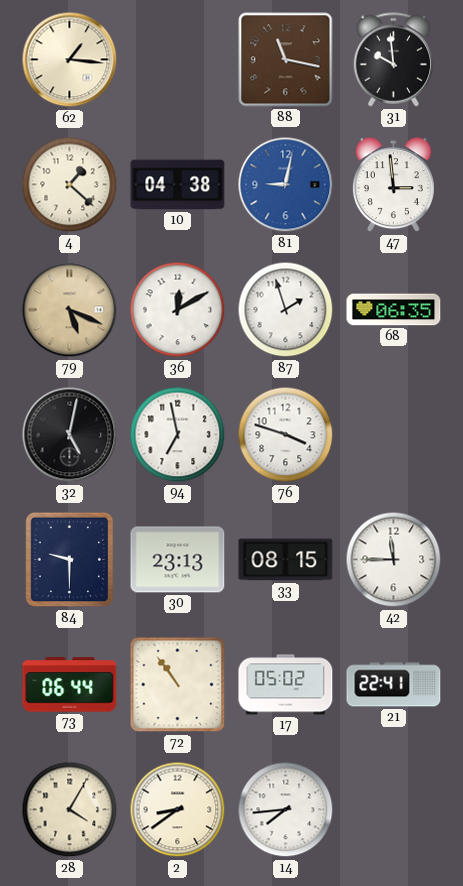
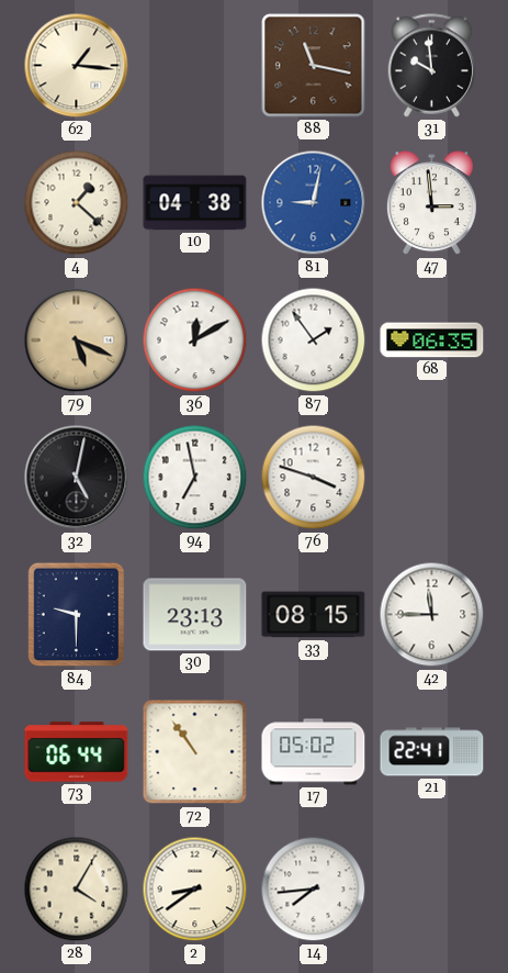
87: 1:57 -> 1:54 (314, 340)
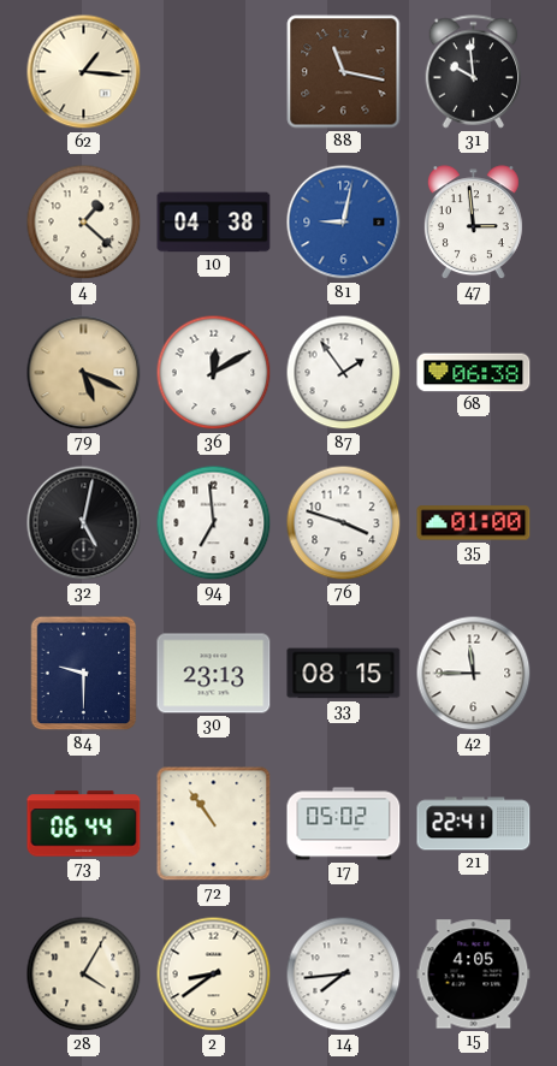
68: 06:35 -> 06:38 (474, 373)
94: 6:58 -> 6:59 (214, 523)
35: none -> 01:00 (474, 523)
15: none -> 4:05 (474, 975)
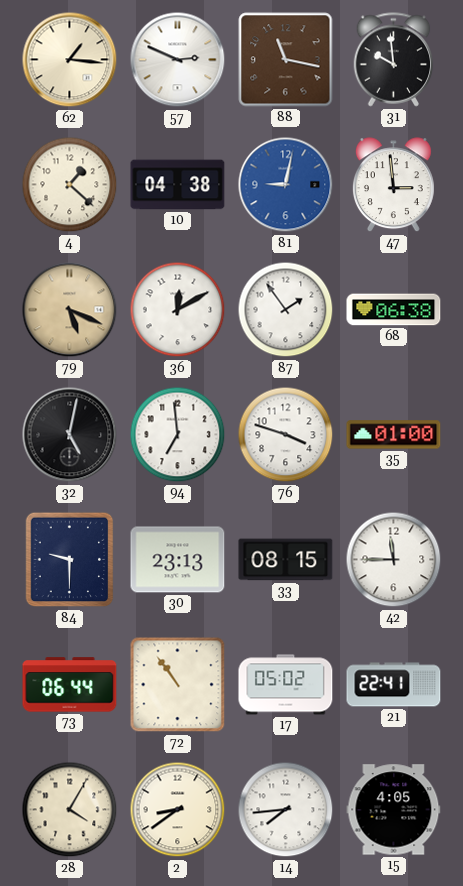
57: none -> 2:49 (178, 60)
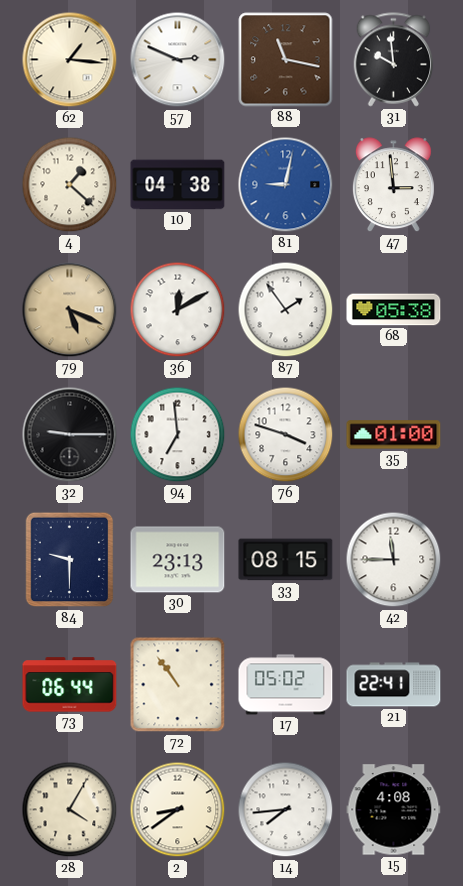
68: 06:38 -> 05:38 (394, 310)
32: 5:02 -> 9:15 (70, 435)
15: 4:05 -> 4:08 (394, 810)
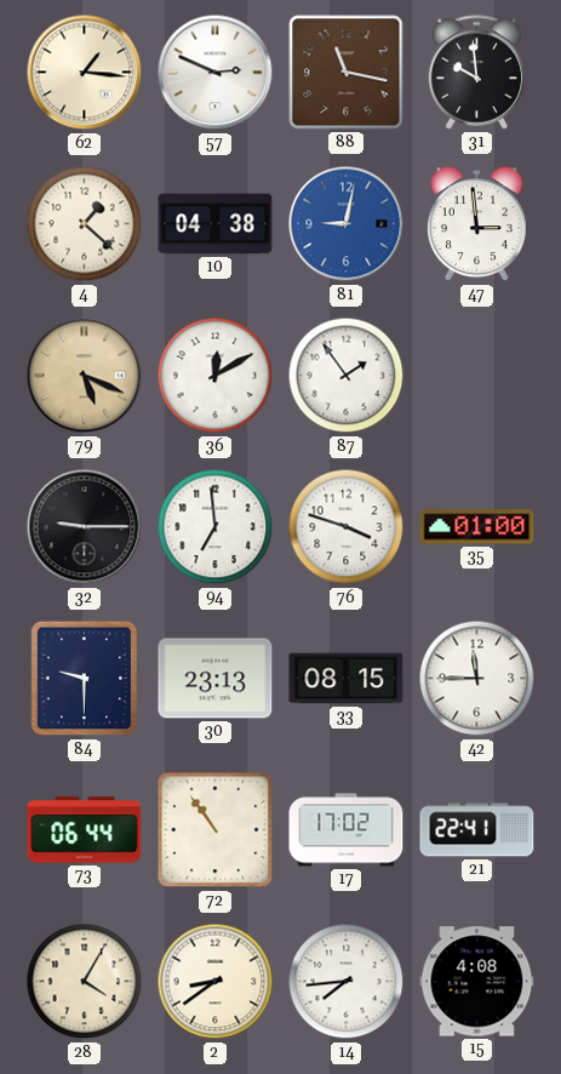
68: 05:38 -> none (394, 310)
17: 05:02 -> 17:02 (347, 830)
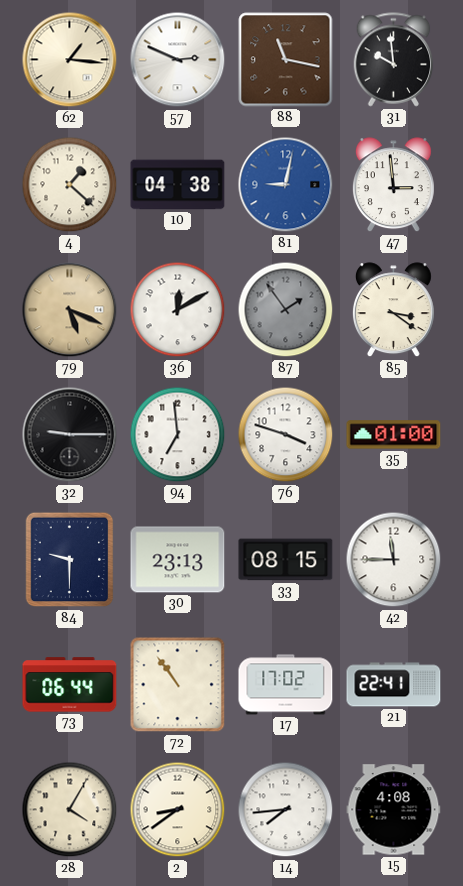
87 dial: white -> grey (286, 310)
85: none -> 3:21 (393, 310)
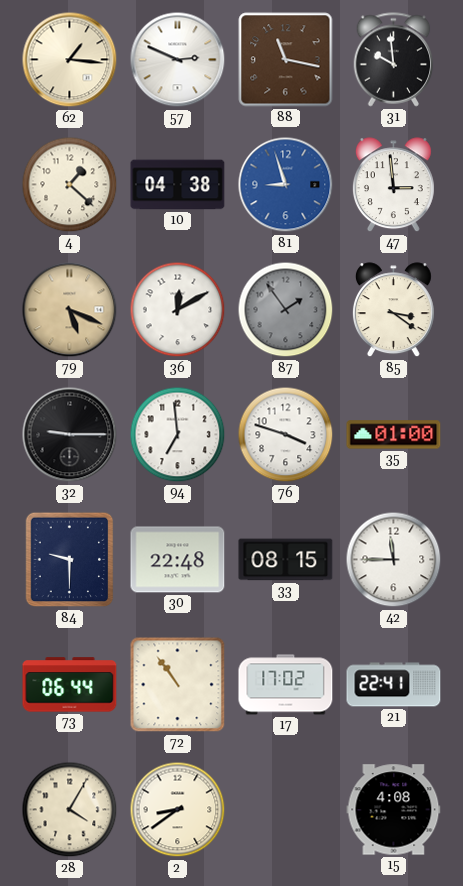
81: 9:02 -> 8:57 (286, 185)
30: 23:13 -> 22:48 (178, 560)
14: 7:44 -> none (286, 810)
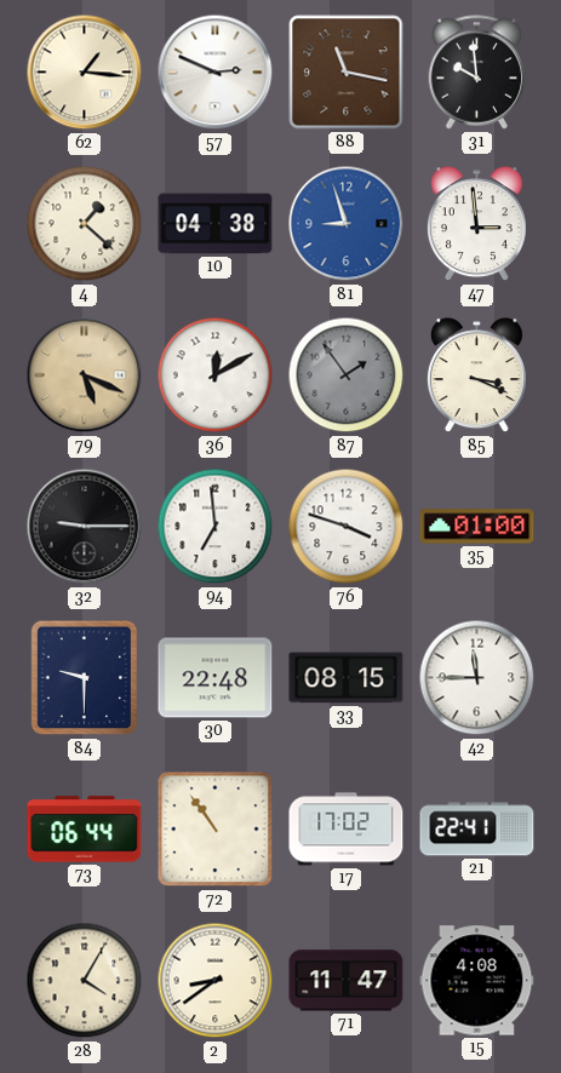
85: 3:21 -> 3:19 (476, 375)
71: none -> 11:47 (347, 981)
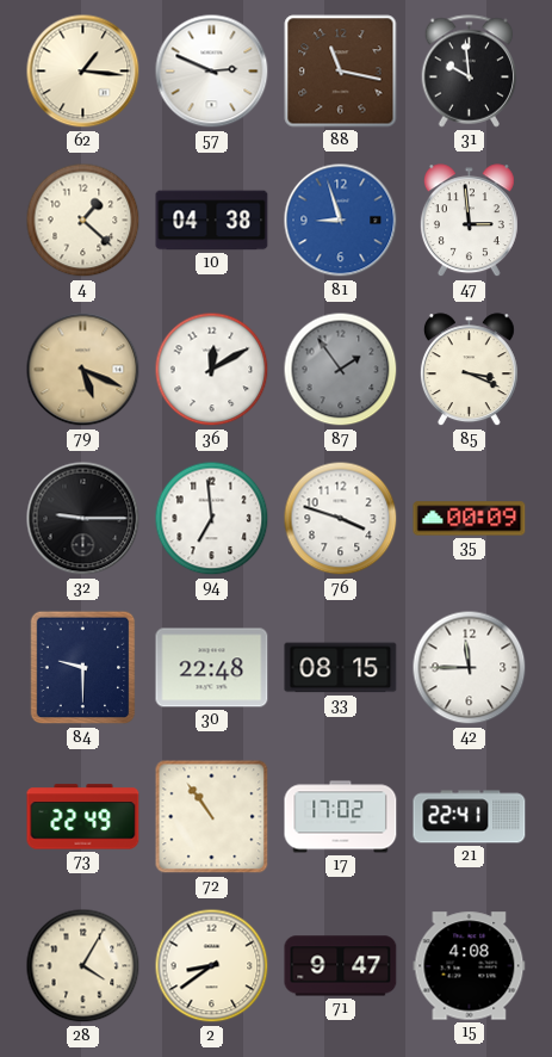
35: 01:00 -> 00:09 (470, 519)
73: 06:44 -> 22:49 (83, 817)
71: 11:47 -> 9:47 (341, 966)
